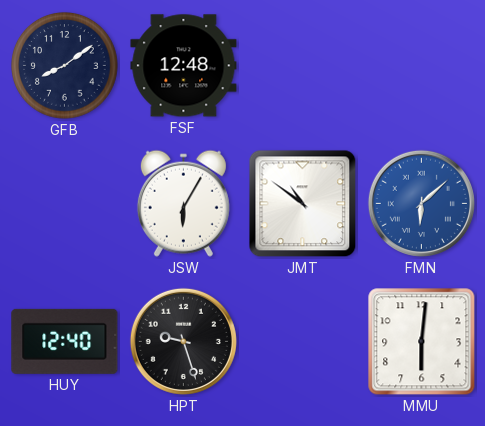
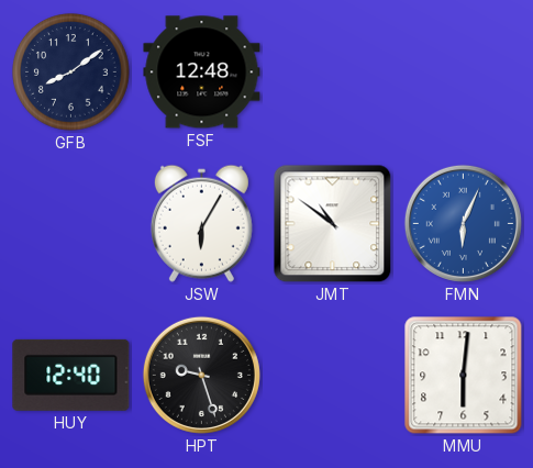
FMN: 6:08 -> 6:04 (463, 223)
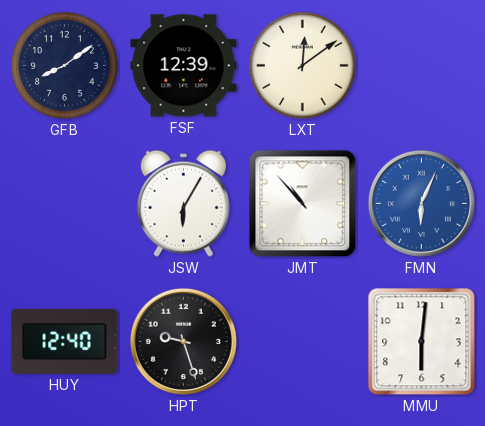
FSF: 12:48 -> 12:39 (184, 66)
LXT: none -> 12:09 (303, 66)
JMT: 10:51 -> 10:53 (303, 204)
